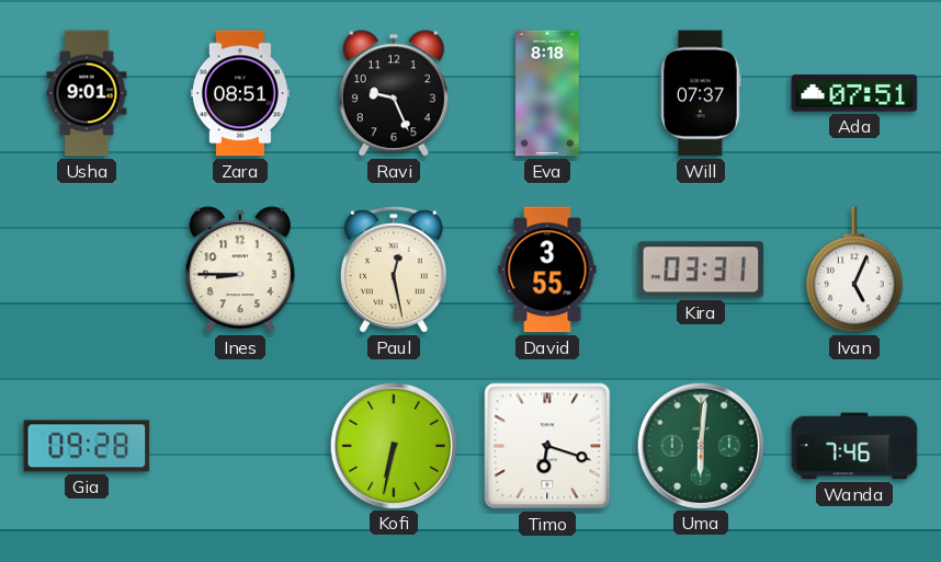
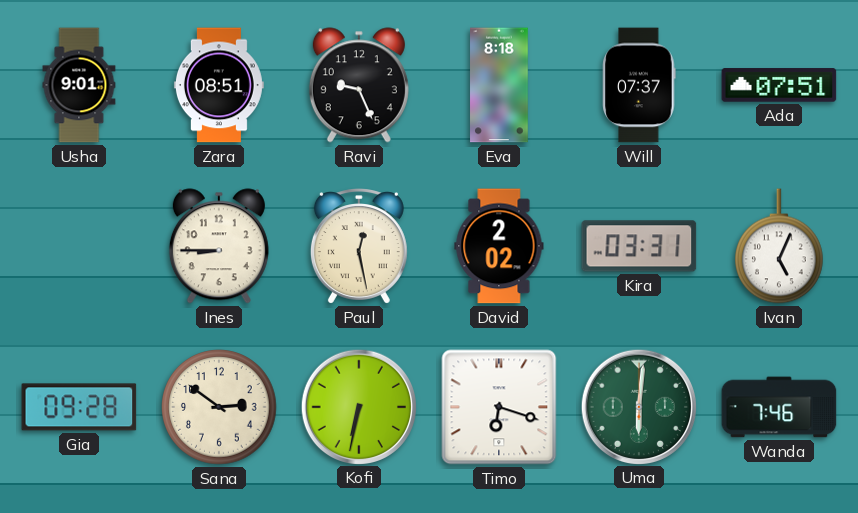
David: 3:55 -> 2:02 (499, 246)
Sana: none -> 2:51 (219, 407)
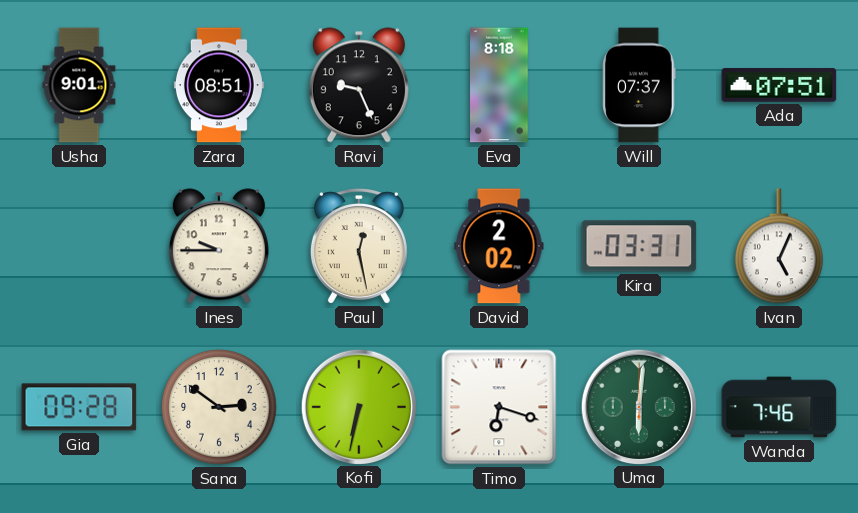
Ines: 8:45 -> 9:45 (219, 246)
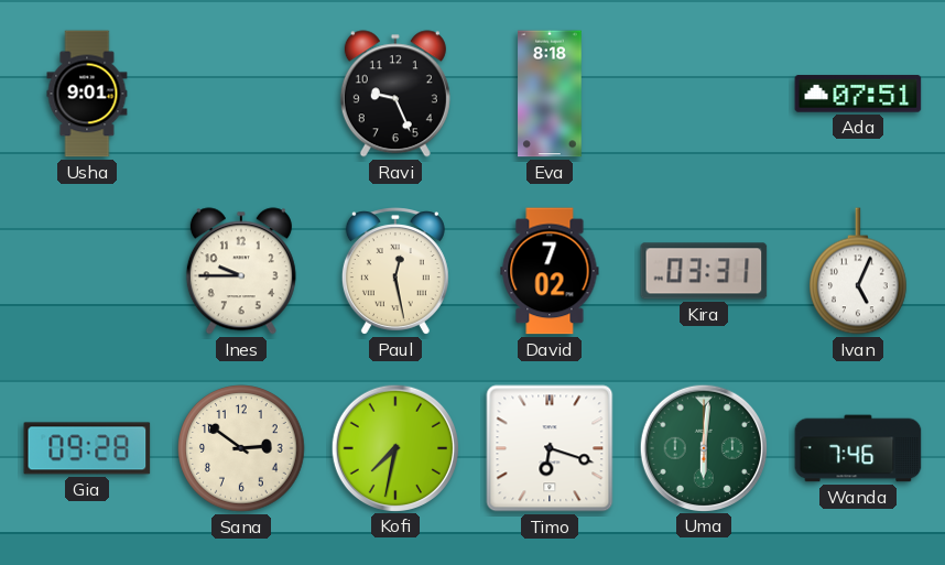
Zara: 08:51 -> none (219, 85)
Will: 07:37 -> none (639, 85)
David: 2:02 -> 7:02 (550, 271)
Kofi: 6:32 -> 7:32 (394, 447)
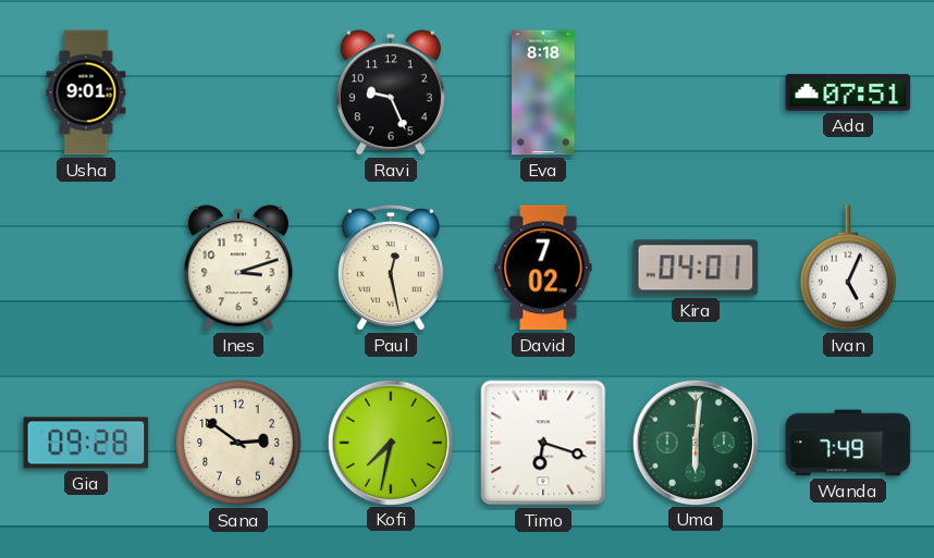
Ines: 9:45 -> 3:12 (238, 268)
Kira: 03:31 -> 04:01 (696, 268)
Wanda: 7:46 -> 7:49 (848, 443)
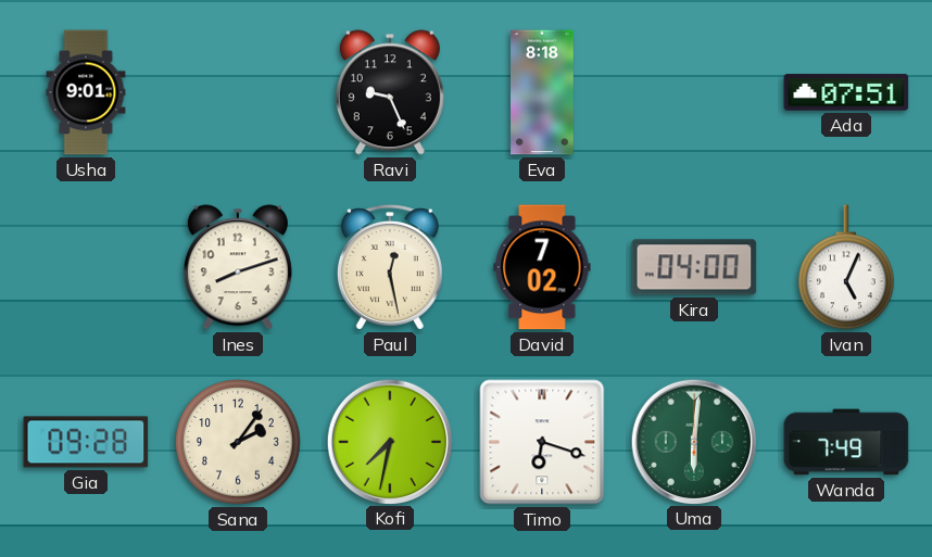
Ines: 3:12 -> 8:12 (238, 267)
Kira: 04:01 -> 04:00 (694, 267)
Sana: 2:51 -> 2:06 (238, 442)
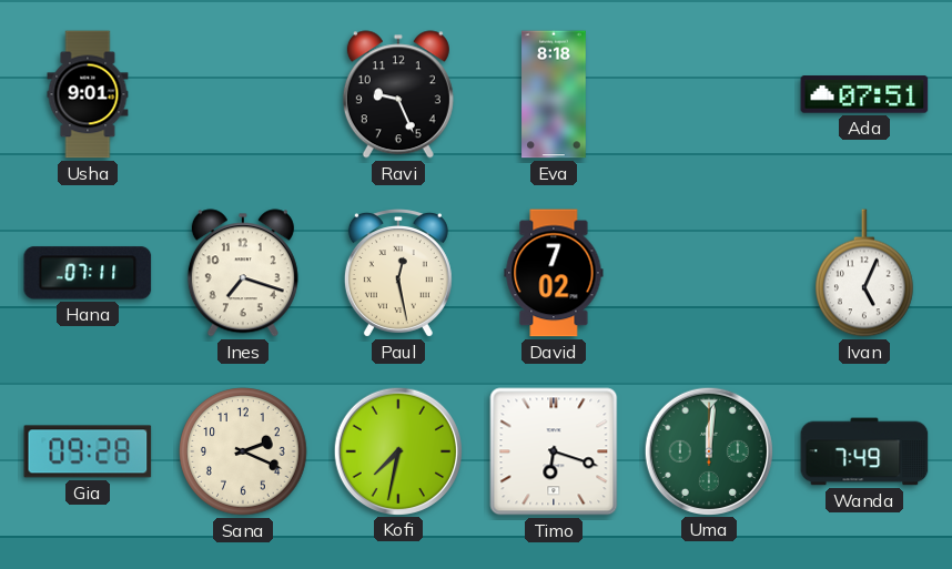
Hana: none -> 07:11 (88, 273)
Ines: 8:12 -> 7:18 (243, 273)
Kira: 04:00 -> none (694, 267)
Sana: 2:06 -> 2:19 (243, 451)
Uma: 6:01 -> 12:01 (708, 450)
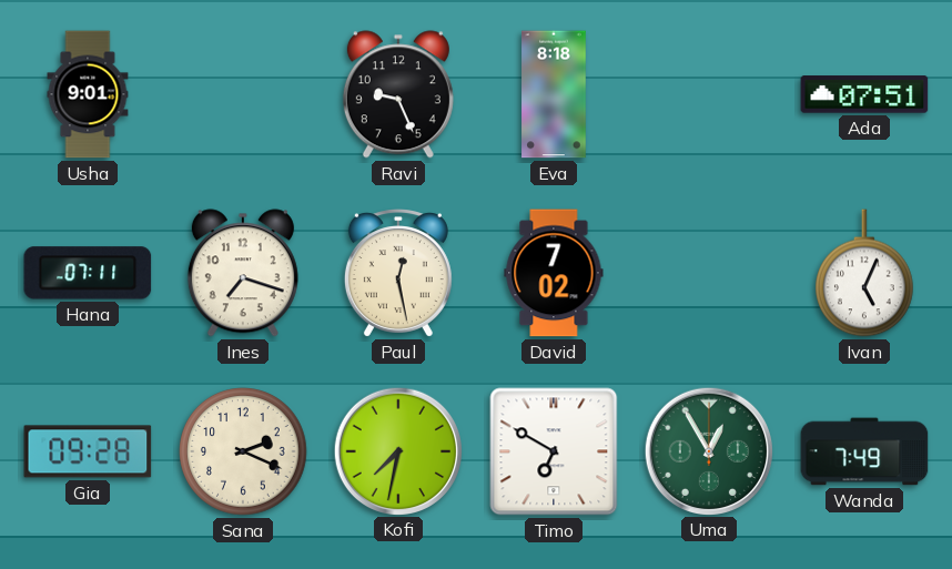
Timo: 6:18 -> 6:50 (554, 451)
Uma: 12:01 -> 12:55 (708, 450)
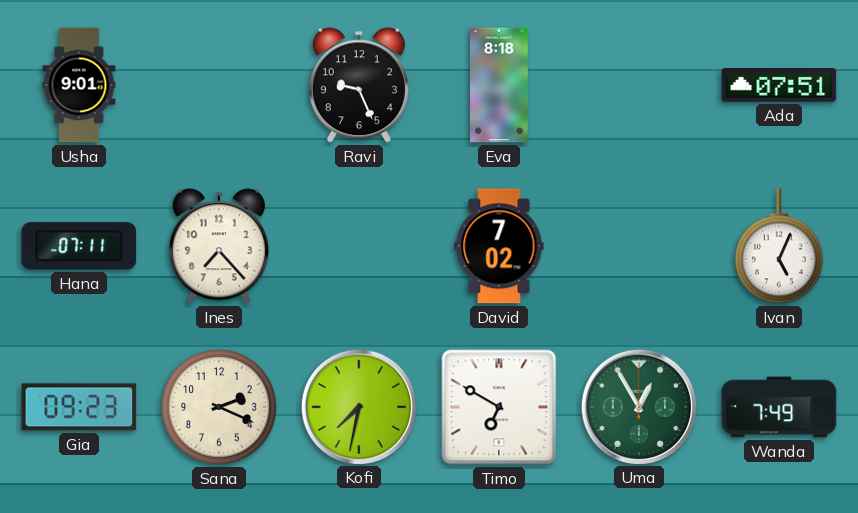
Ines: 7:18 -> 7:23 (219, 246)
Paul: 12:28 -> none (398, 273)
Gia: 09:28 -> 09:23 (79, 407)
